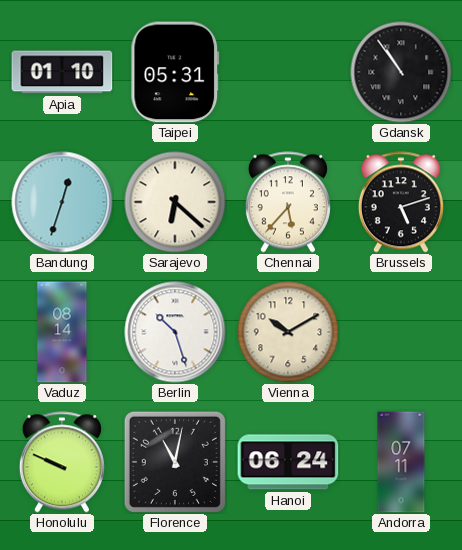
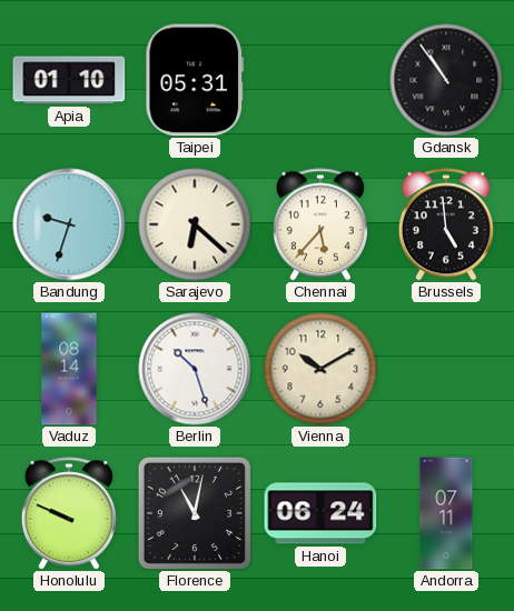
Bandung: 12:33 -> 9:33 (69, 224)
Brussels: 5:12 -> 4:59 (446, 224)
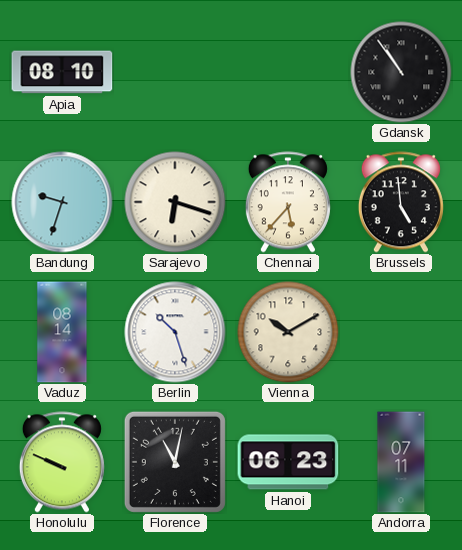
Apia: 01:10 -> 08:10 (62, 72)
Taipei: 05:31 -> none (195, 80)
Sarajevo: 6:22 -> 6:18 (175, 202)
Hanoi: 06:24 -> 06:23 (288, 462)
